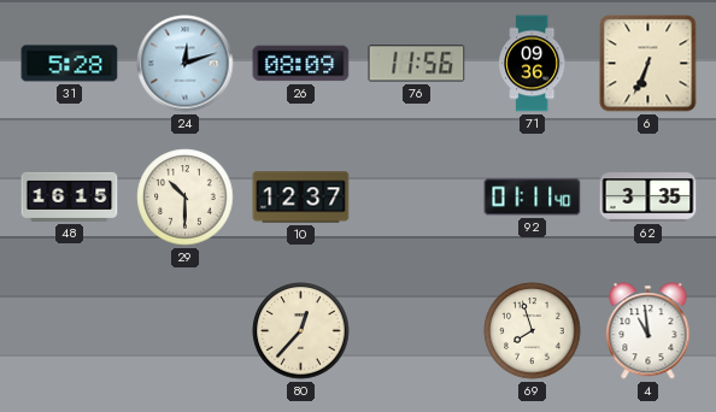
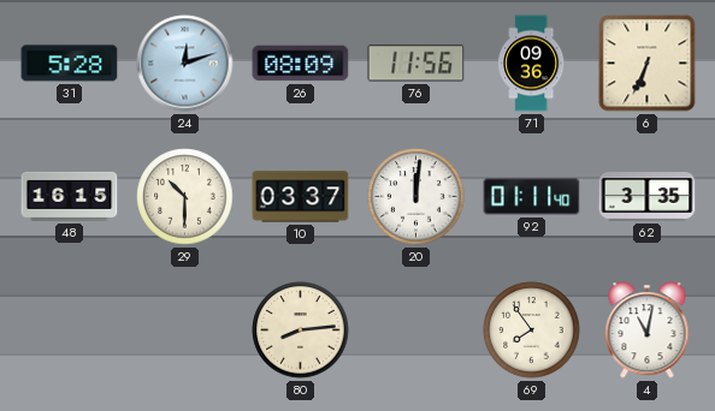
10: 12:37 -> 03:37 (301, 197)
20: none -> 12:01 (416, 197)
80: 12:37 -> 8:14 (301, 330)
69: 7:57 -> 7:54 (532, 330)
4: 10:59 -> 11:02 (648, 330)
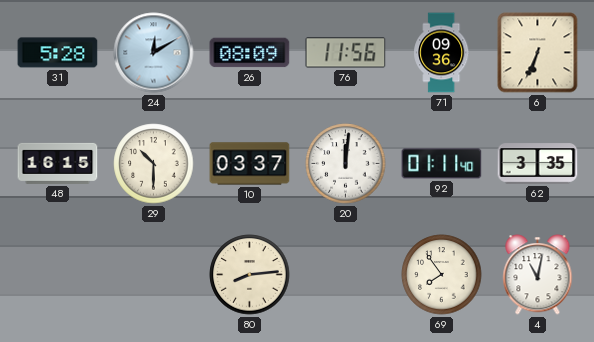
24: 12:12 -> 12:10 (154, 53)
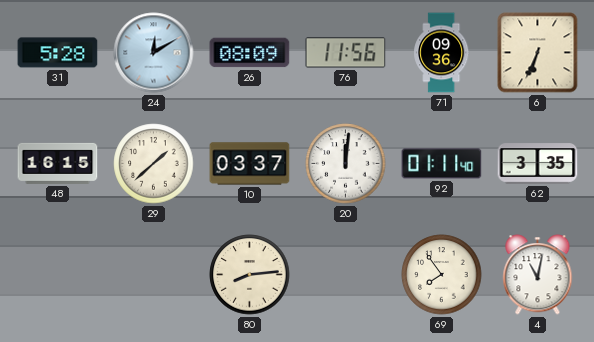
29: 10:30 -> 1:38 (154, 164)
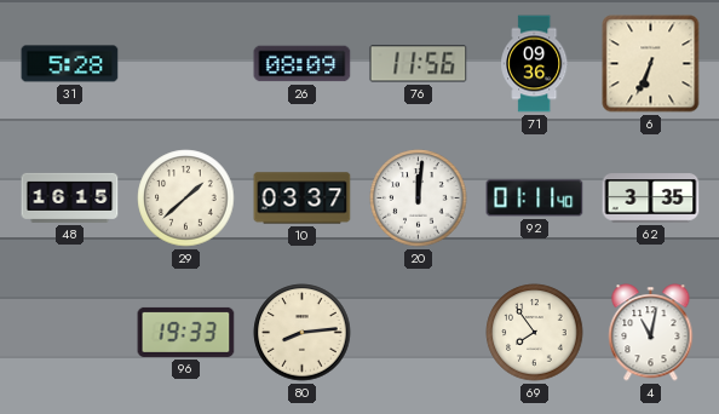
24: 12:10 -> none (154, 53)
96: none -> 19:33 (186, 332)
